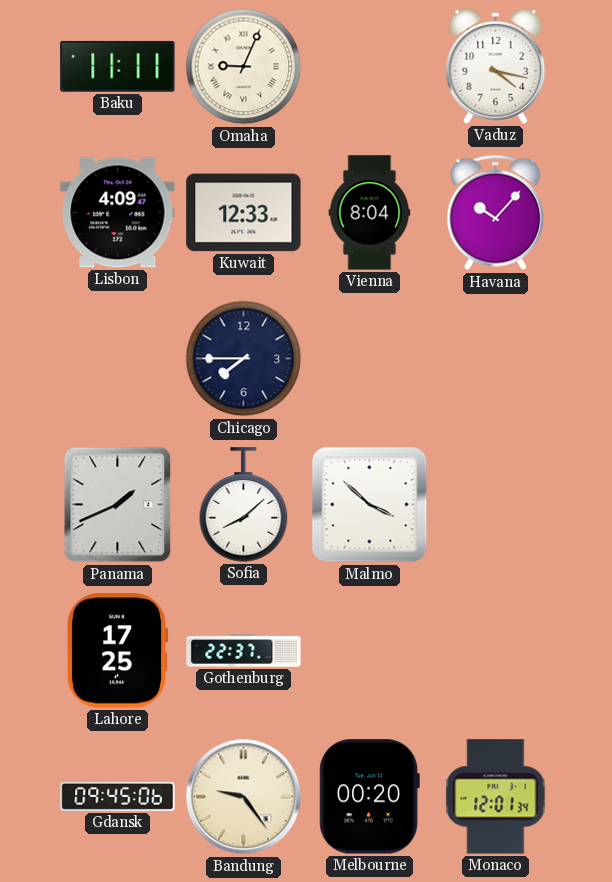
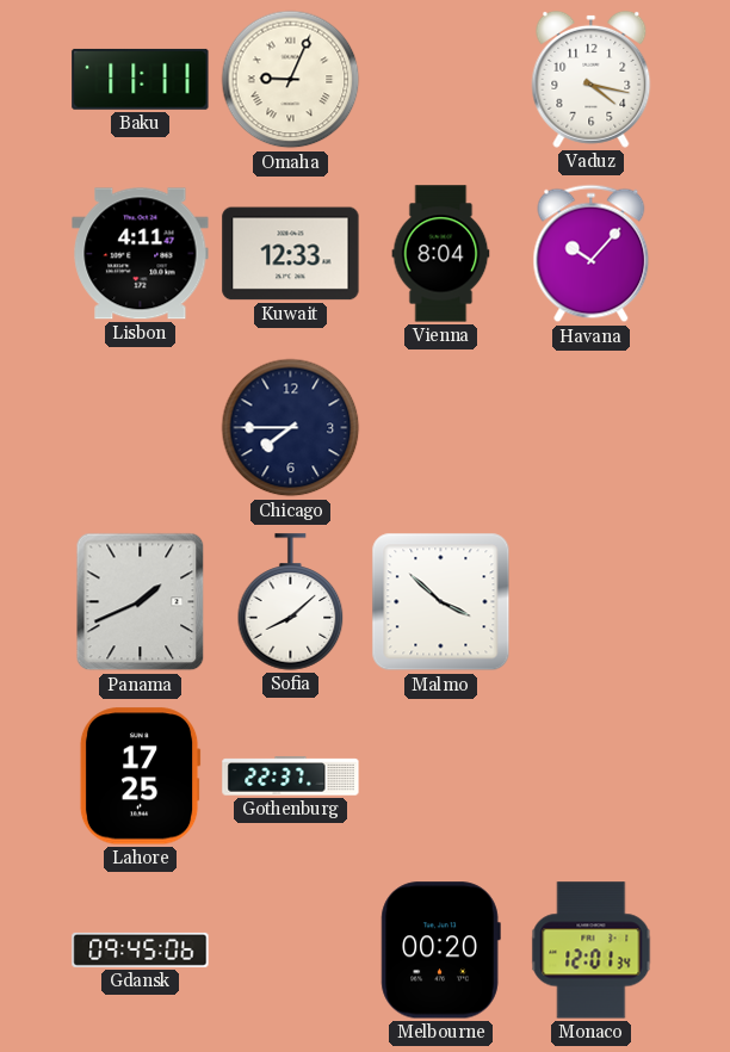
Lisbon: 4:09 -> 4:11 (141, 254)
Bandung: 9:24 -> none (244, 797)
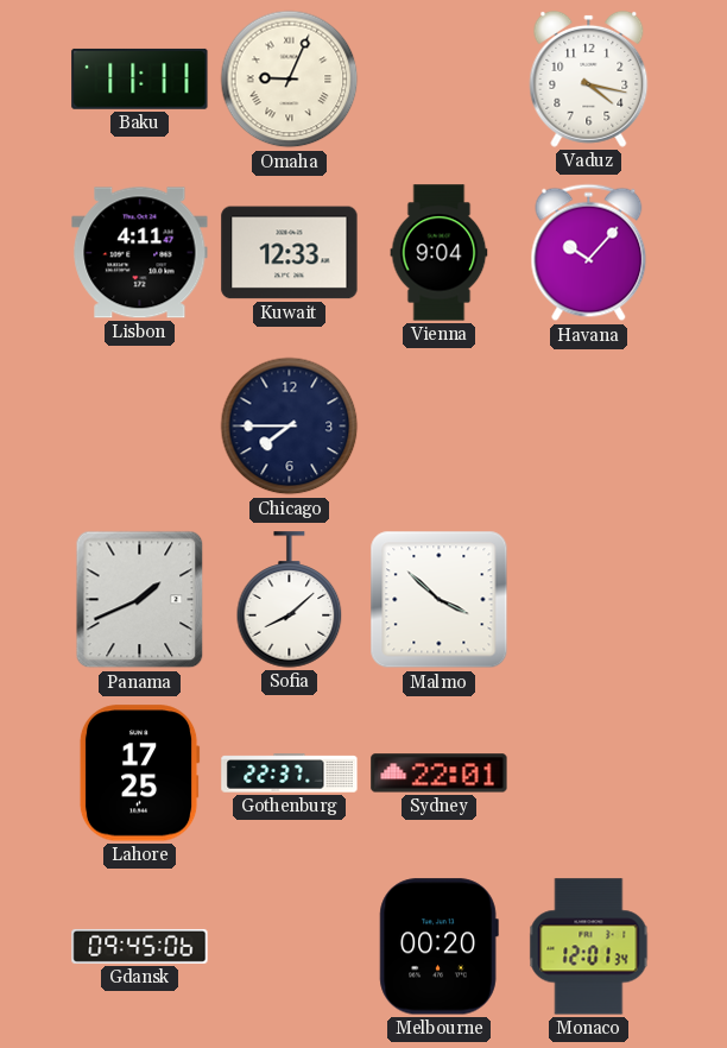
Vienna: 8:04 -> 9:04 (440, 253)
Sydney: none -> 22:01 (440, 774)
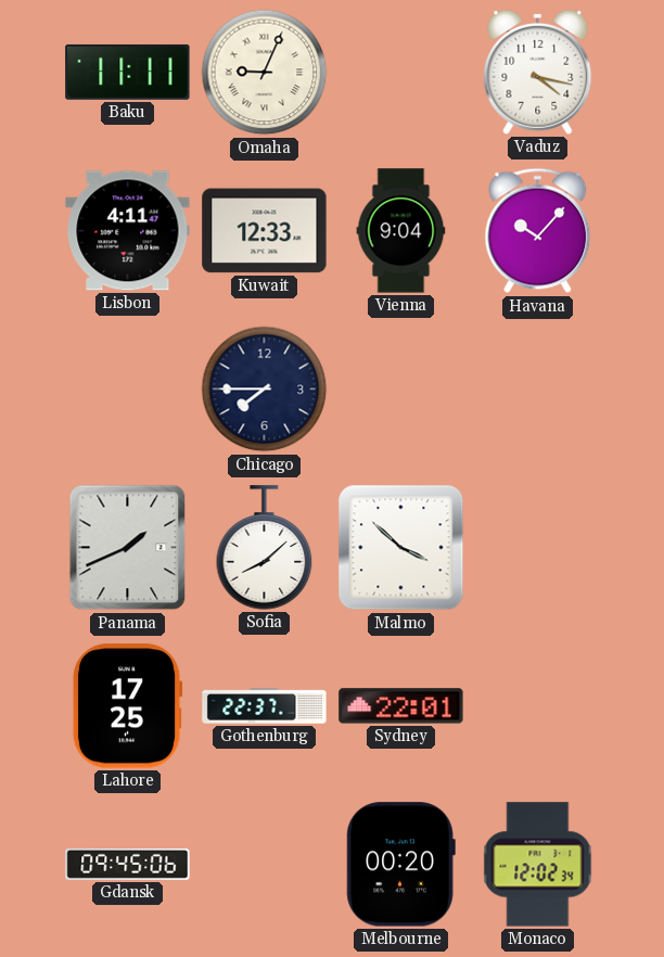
Monaco: 12:01 -> 12:02 (538, 865)
